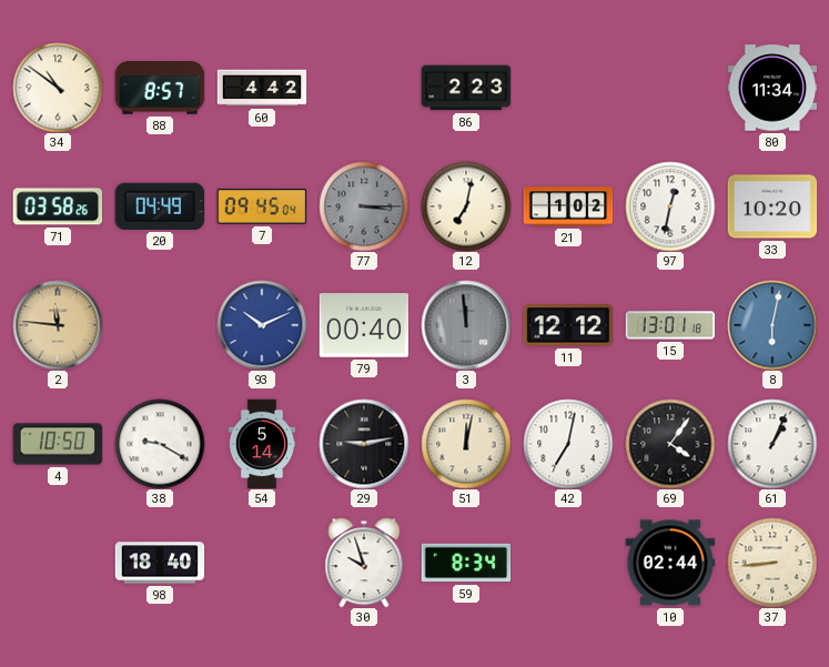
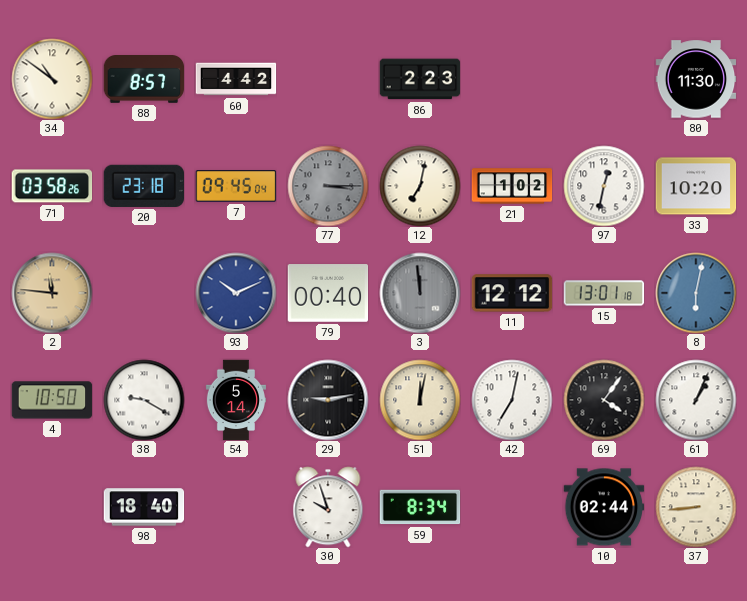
80: 11:34 -> 11:30 (696, 79)
20: 04:49 -> 23:18 (143, 186)
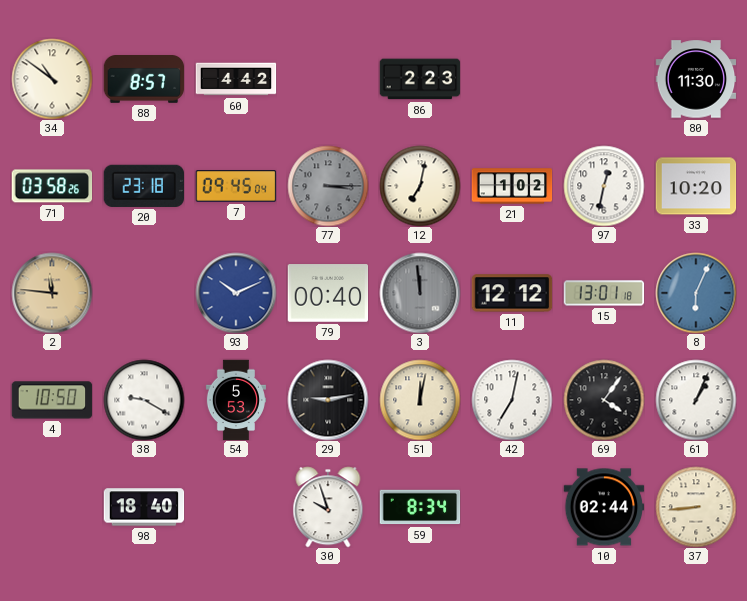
8: 6:02 -> 6:04 (696, 293)
54: 5:14 -> 5:53 (235, 400)
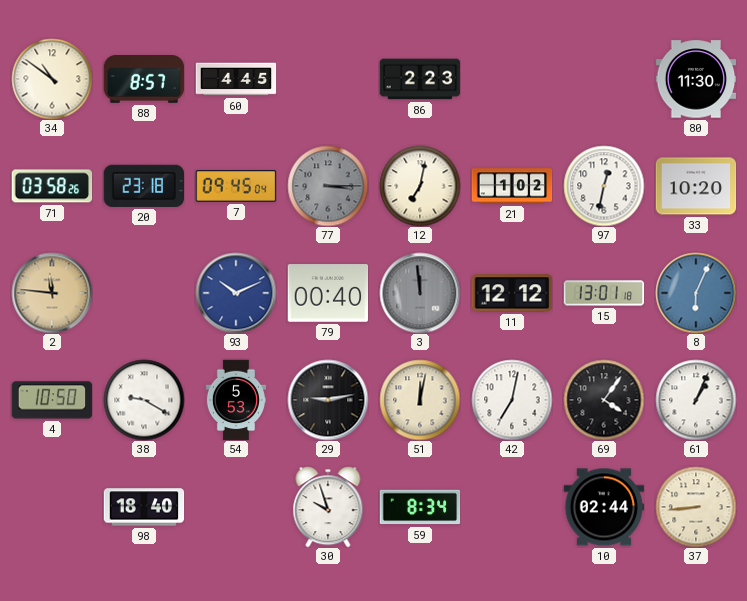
60: 4:42 -> 4:45 (236, 79)
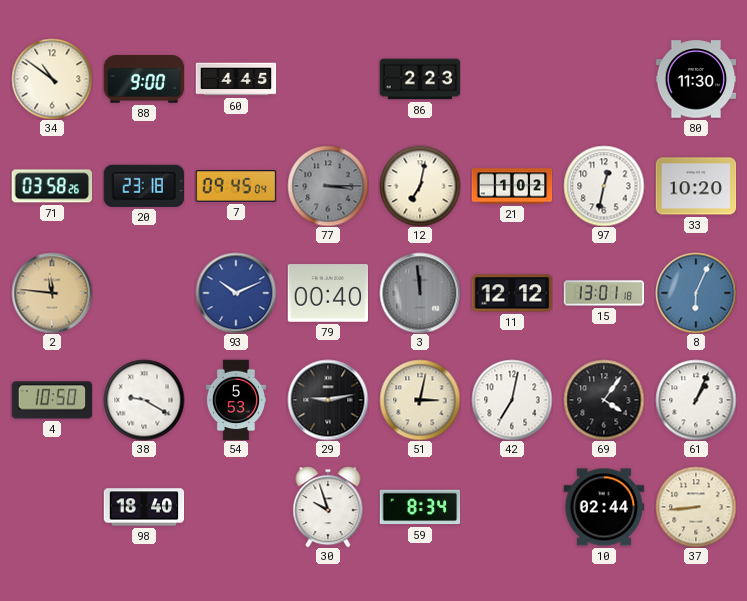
88: 8:57 -> 9:00 (144, 80)
51: 12:02 -> 3:02 (420, 400)
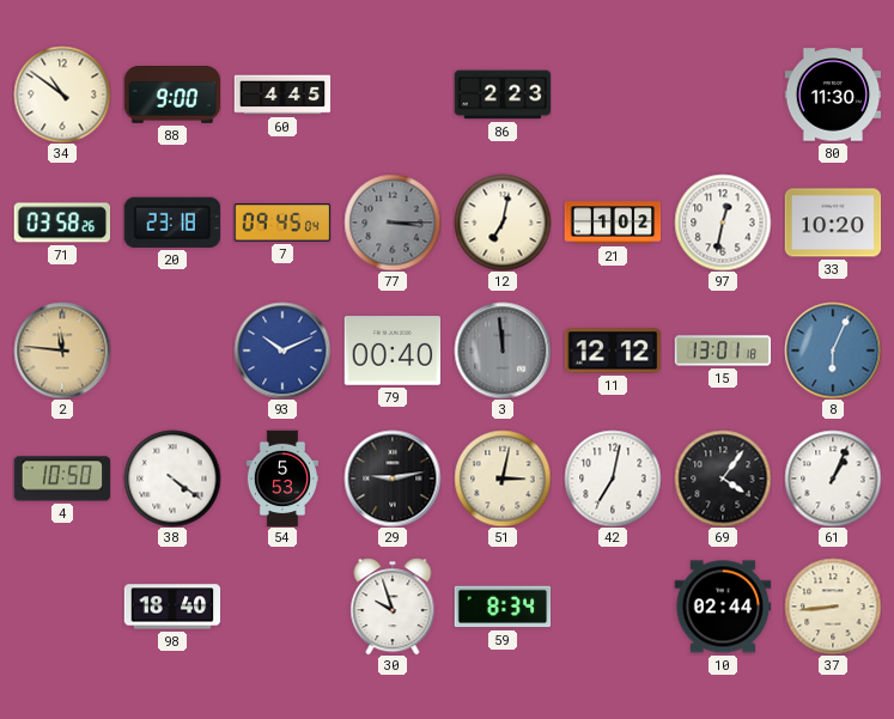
38: 9:20 -> 4:21 (172, 479)
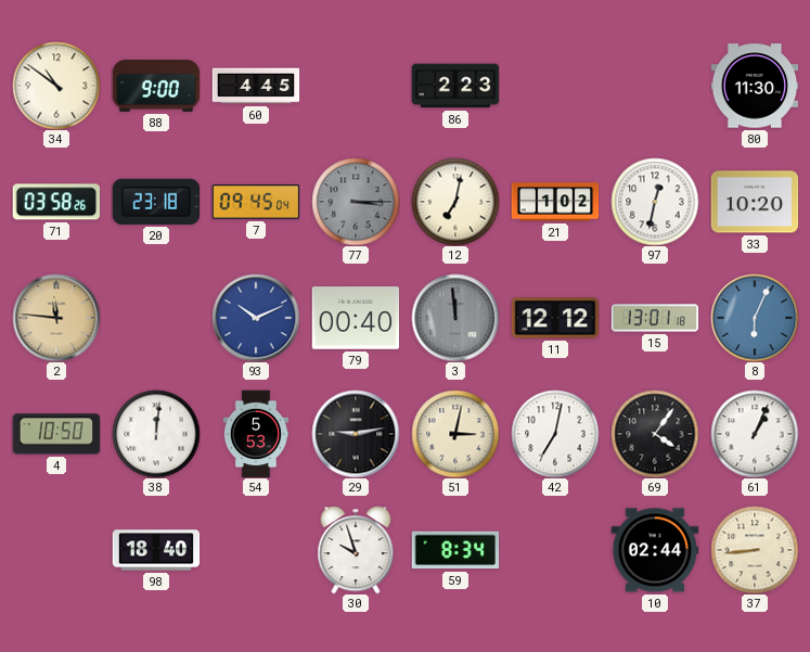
38: 4:21 -> 12:01 (156, 434)
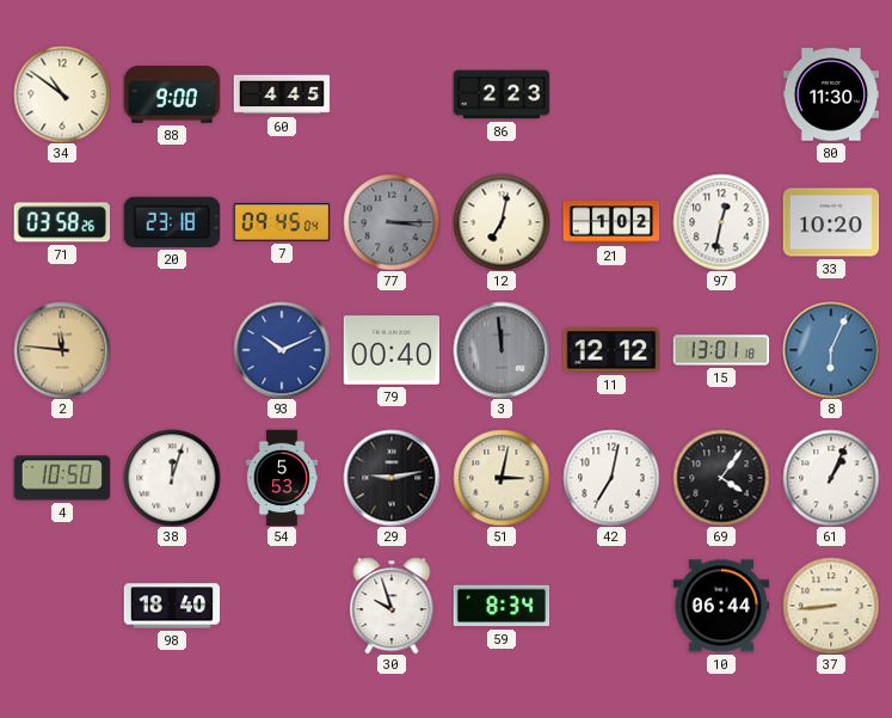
38: 12:01 -> 12:03 (172, 478)
10: 02:44 -> 06:44 (721, 606)
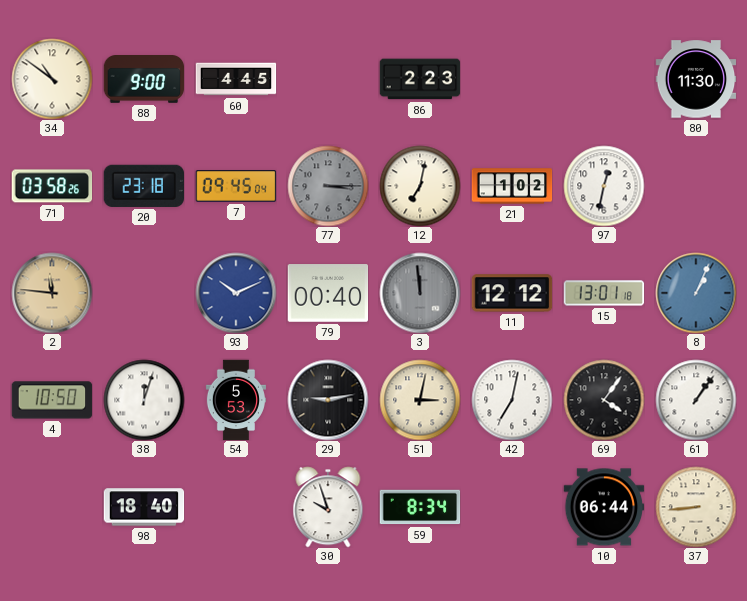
33: 10:20 -> none (831, 222)
8: 6:04 -> 1:04 (696, 293)
61: 1:04 -> 1:06 (696, 400)
